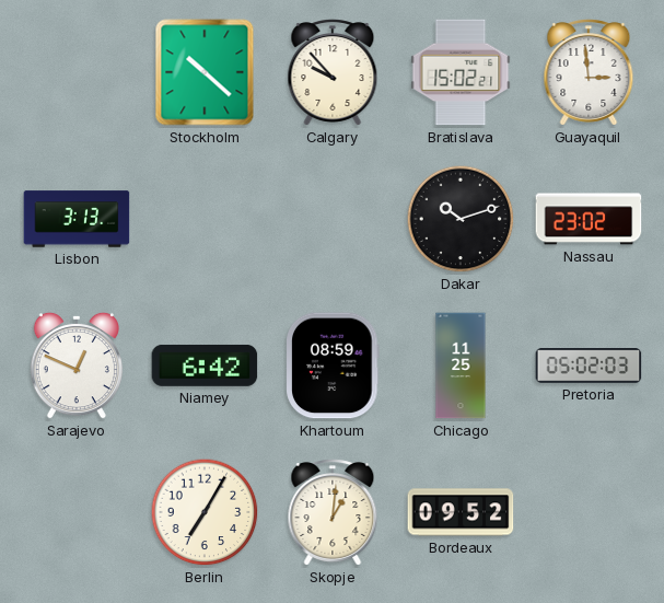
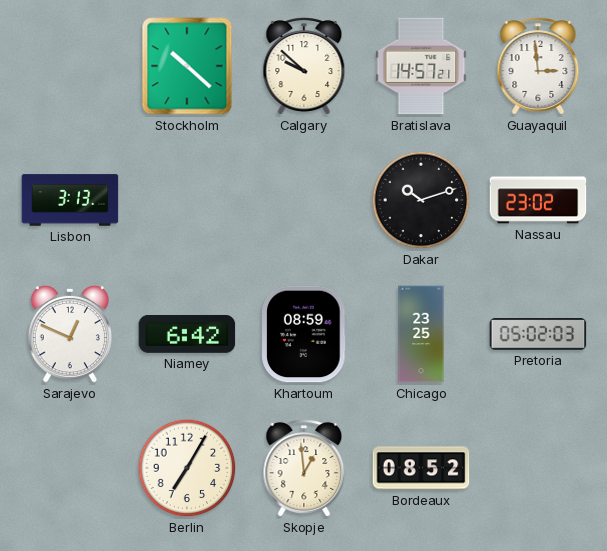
Calgary: 9:53 -> 9:52 (304, 66)
Bratislava: 15:02 -> 14:57 (421, 66)
Chicago: 11:25 -> 23:25 (421, 334)
Skopje: 1:01 -> 12:59 (304, 468)
Bordeaux: 09:52 -> 08:52 (421, 468)
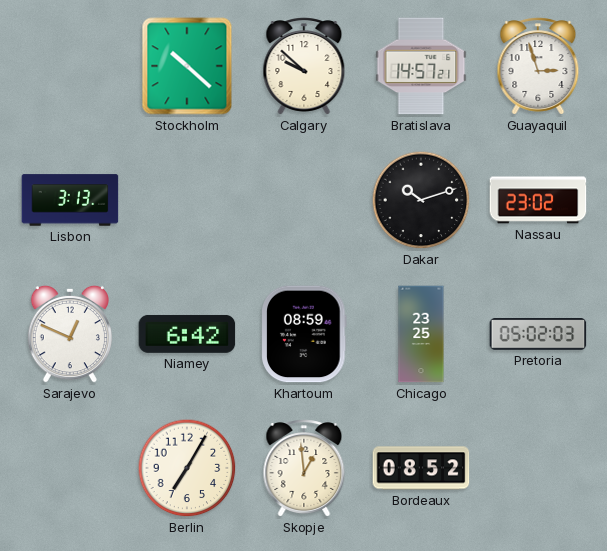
Guayaquil: 2:59 -> 2:57 (538, 66)
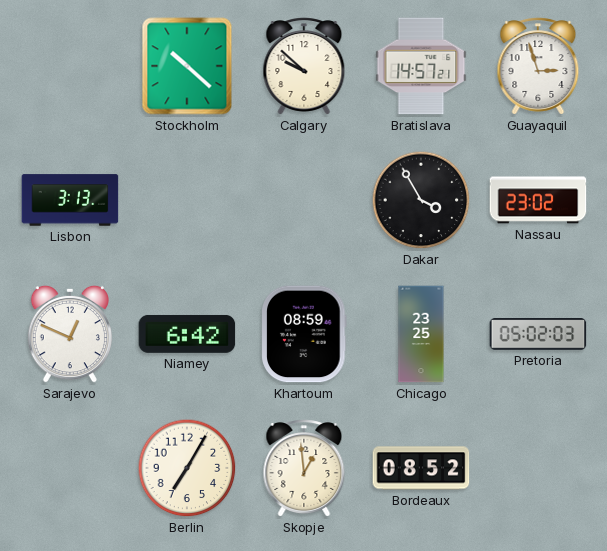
Dakar: 10:12 -> 3:55 (421, 200)
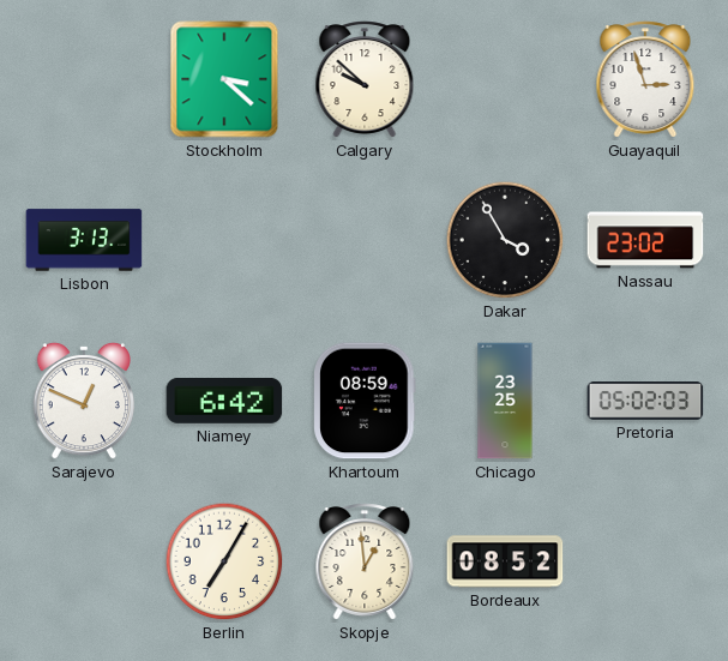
Stockholm: 10:22 -> 3:22 (224, 79)
Bratislava: 14:57 -> none (421, 66)
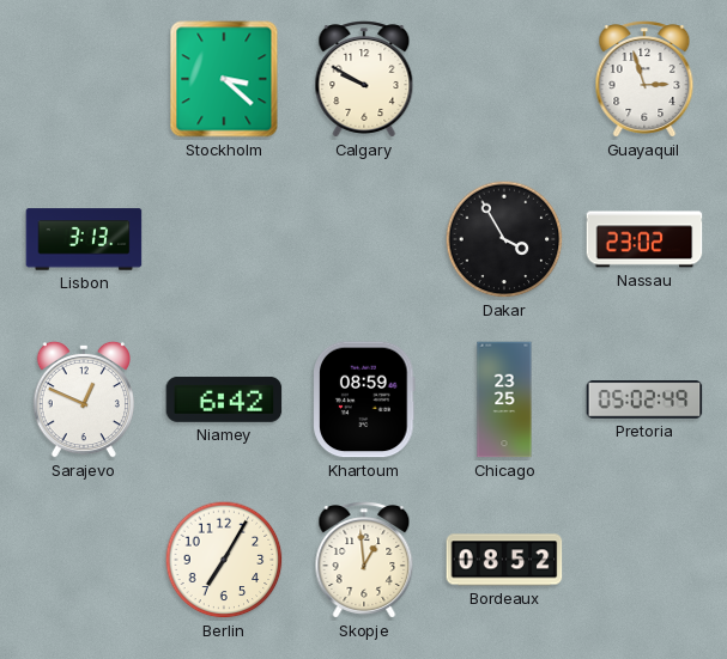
Calgary: 9:52 -> 9:50 (364, 79)
Pretoria: 05:02:03 -> 05:02:49 (644, 399)
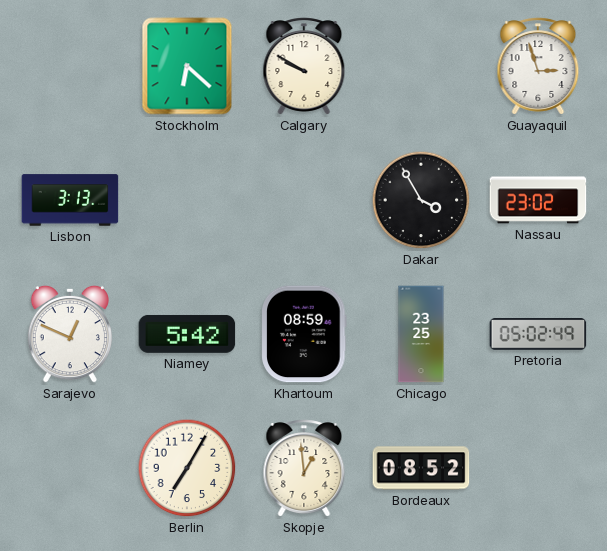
Stockholm: 3:22 -> 6:22 (187, 66)
Niamey: 6:42 -> 5:42 (187, 334)
